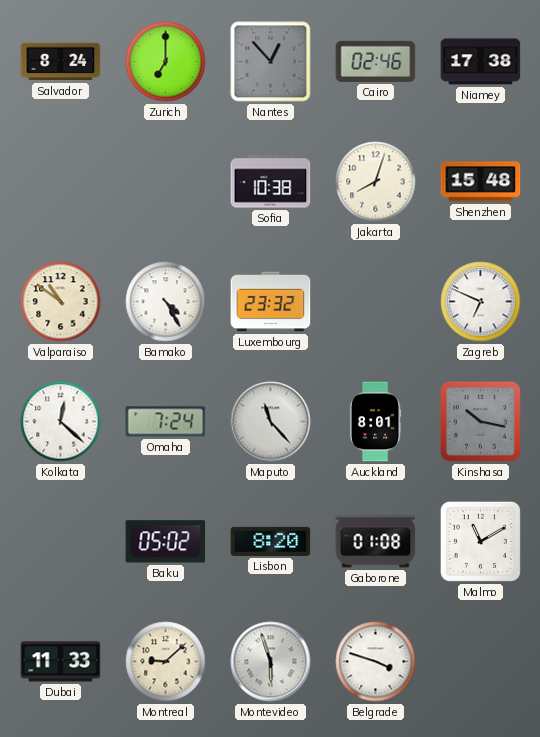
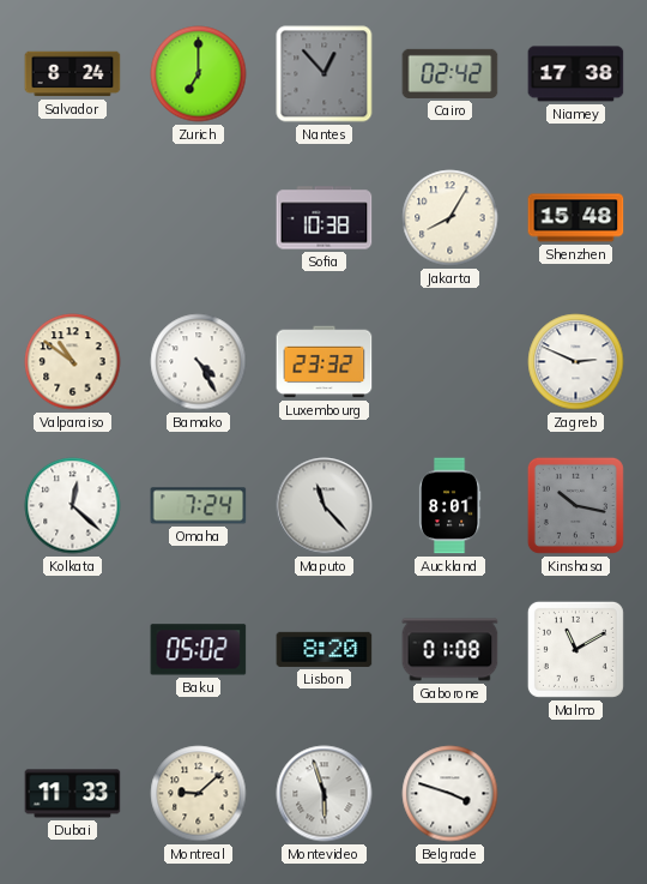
Cairo: 02:46 -> 02:42 (451, 73)
Jakarta: 8:03 -> 8:05 (451, 218)
Zagreb: 6:49 -> 2:49 (576, 362)
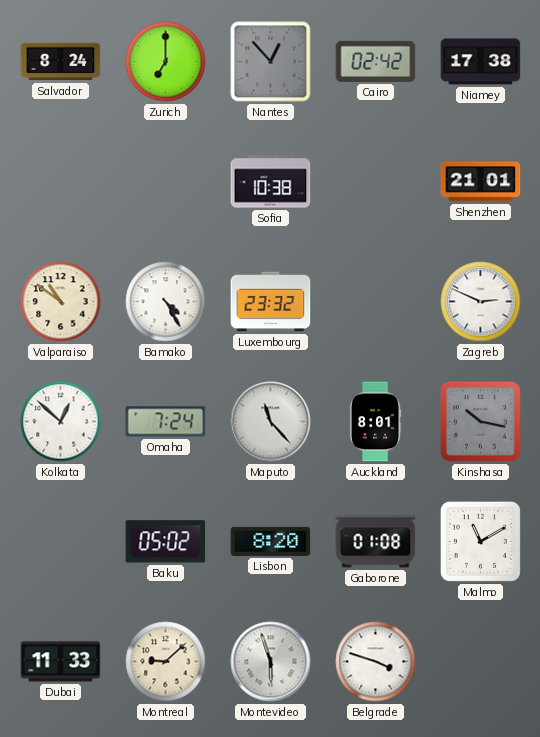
Jakarta: 8:05 -> none (451, 218)
Shenzhen: 15:48 -> 21:01 (481, 182)
Kolkata: 12:22 -> 12:52 (61, 422)
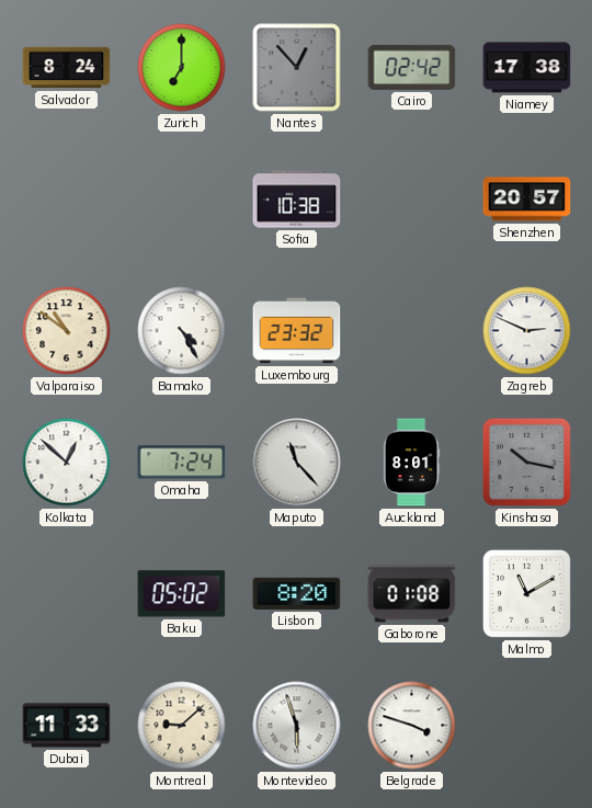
Shenzhen: 21:01 -> 20:57 (527, 200)
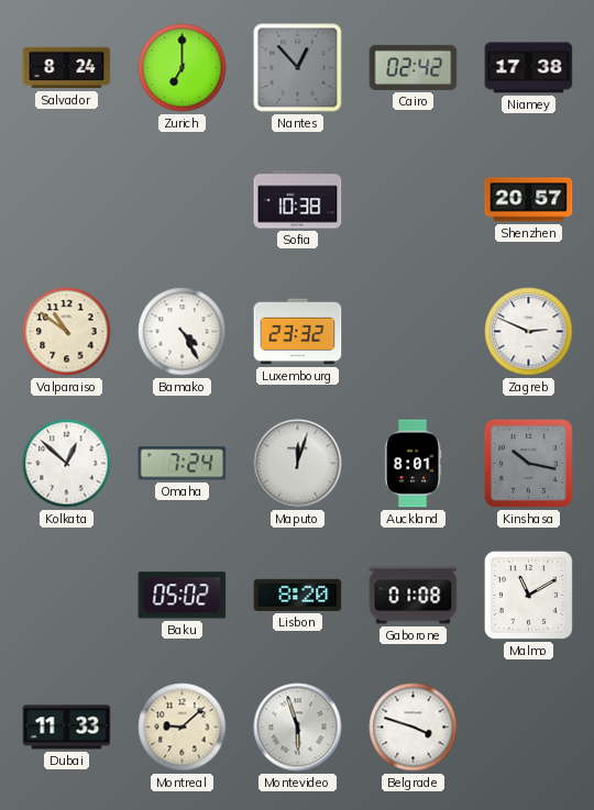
Maputo: 11:23 -> 12:03 (298, 464)
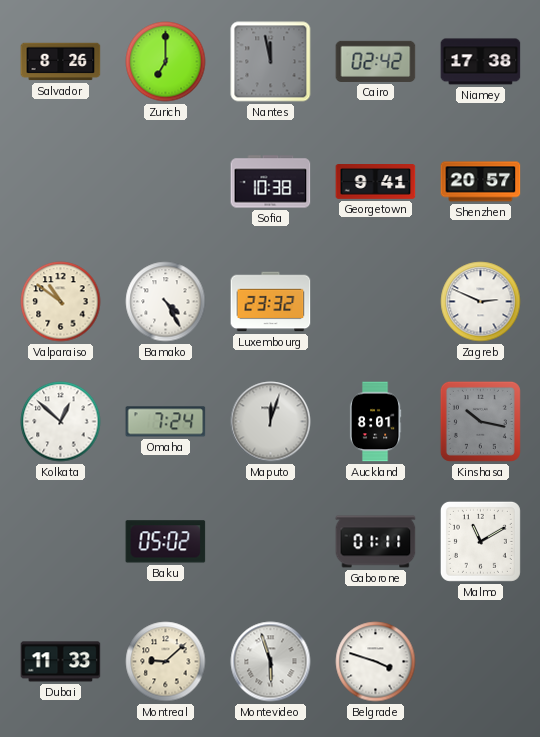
Salvador: 8:24 -> 8:26 (61, 62)
Nantes: 12:53 -> 11:58 (271, 62)
Georgetown: none -> 9:41 (376, 182)
Lisbon: 8:20 -> none (298, 595)
Gaborone: 01:08 -> 01:11 (376, 542)
